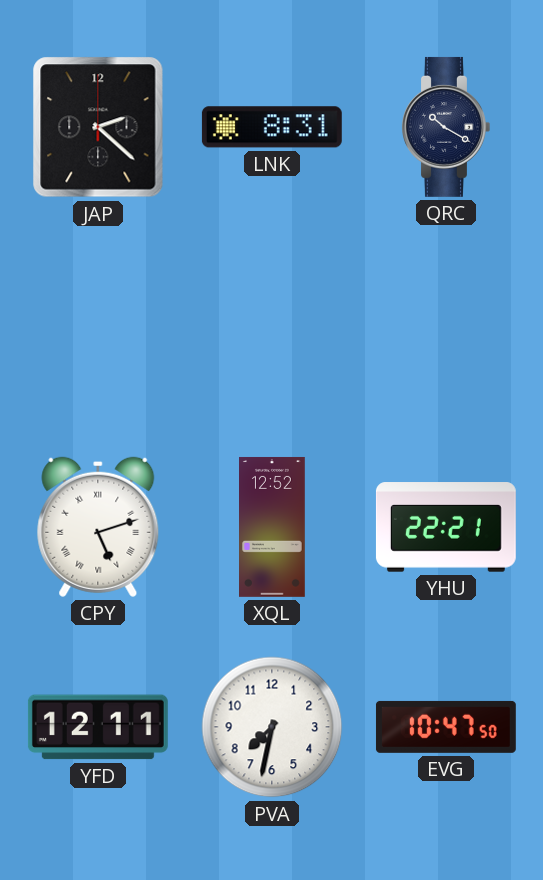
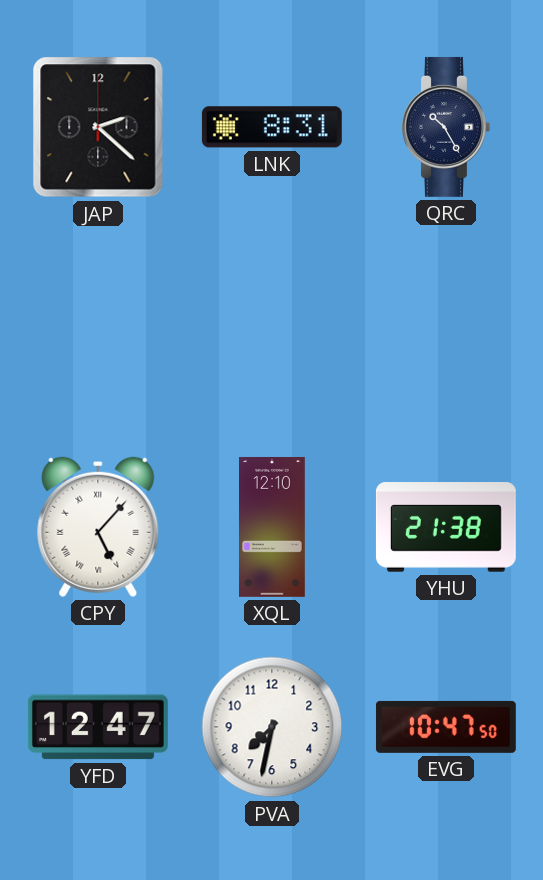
QRC: 10:20 -> 10:25 (446, 127)
CPY: 5:12 -> 5:07 (98, 527)
XQL: 12:52 -> 12:10 (273, 527)
YHU: 22:21 -> 21:38 (446, 527)
YFD: 12:11 -> 12:47 (98, 727)
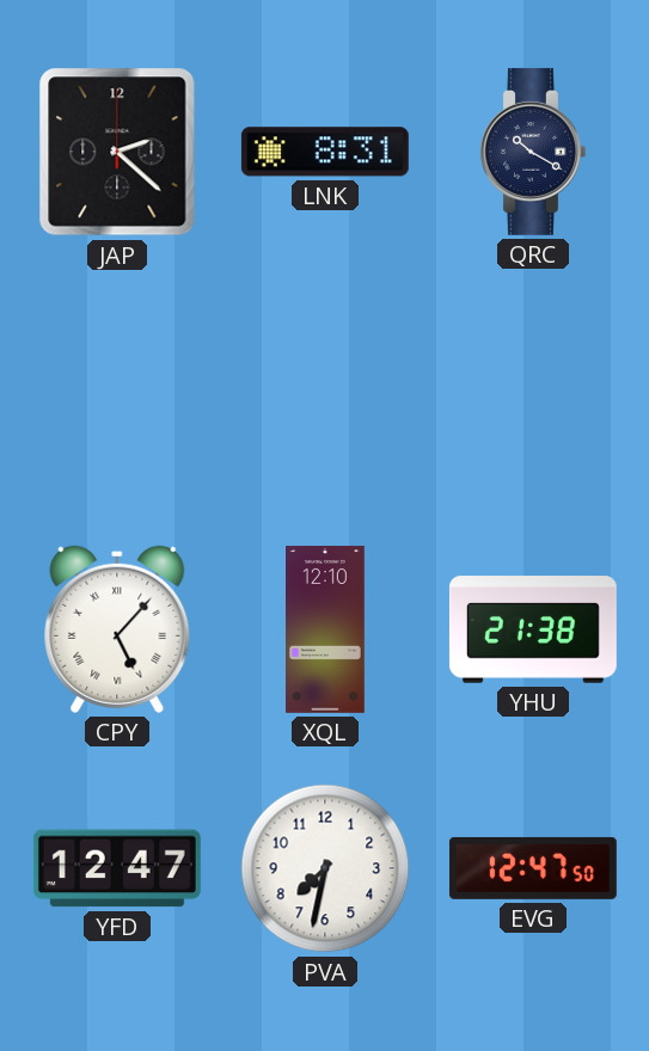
QRC: 10:25 -> 10:20 (533, 152)
EVG: 10:47 -> 12:47 (533, 868)
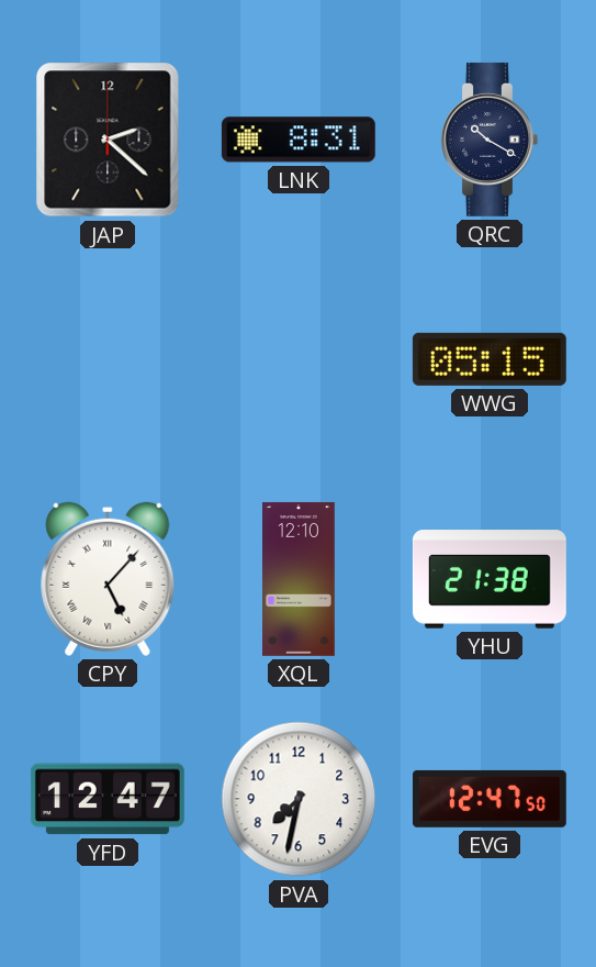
WWG: none -> 05:15 (490, 359)
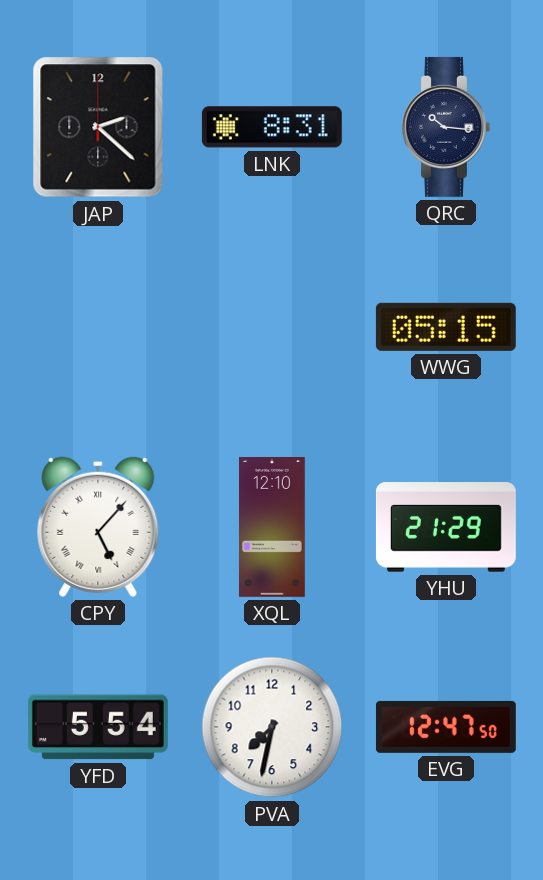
QRC: 10:20 -> 10:16 (446, 127)
YHU: 21:38 -> 21:29 (446, 527)
YFD: 12:47 -> 5:54 (98, 727)
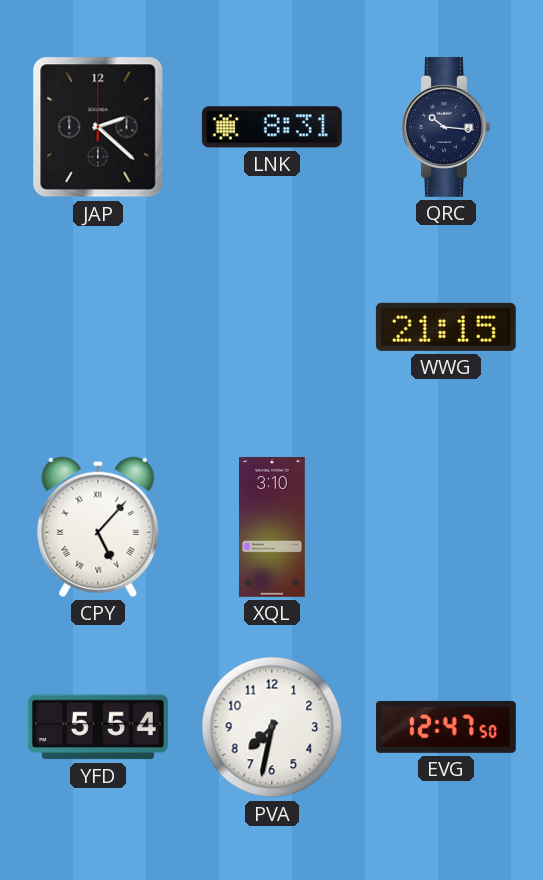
WWG: 05:15 -> 21:15 (446, 327)
XQL: 12:10 -> 3:10 (273, 527)
YHU: 21:29 -> none (446, 527)
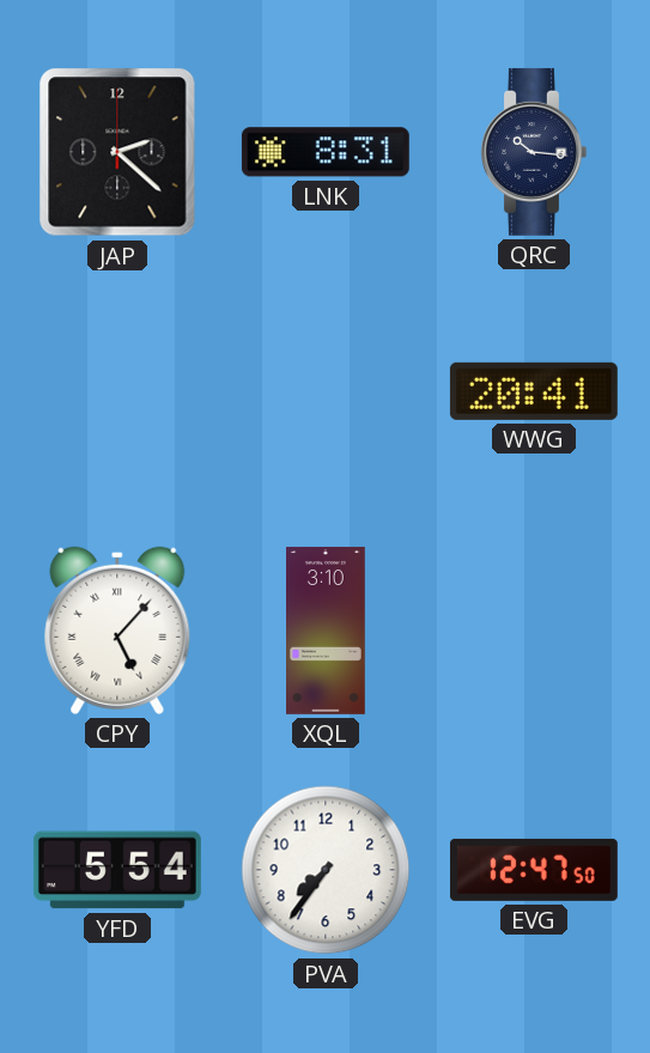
WWG: 21:15 -> 20:41 (534, 391)
PVA: 7:32 -> 7:36 (326, 870)
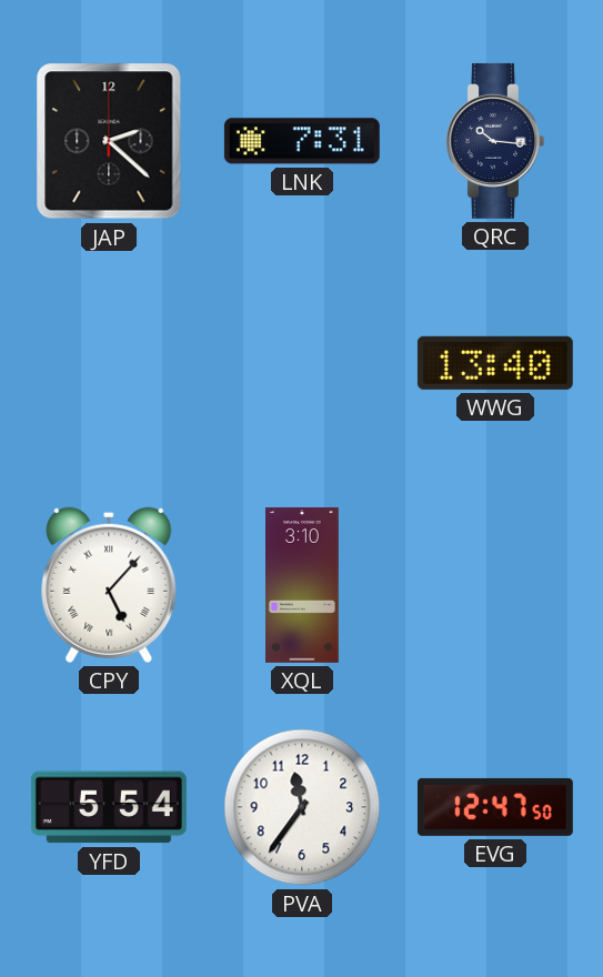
LNK: 8:31 -> 7:31 (302, 141)
WWG: 20:41 -> 13:40 (495, 363)
PVA: 7:36 -> 11:36 (302, 807)
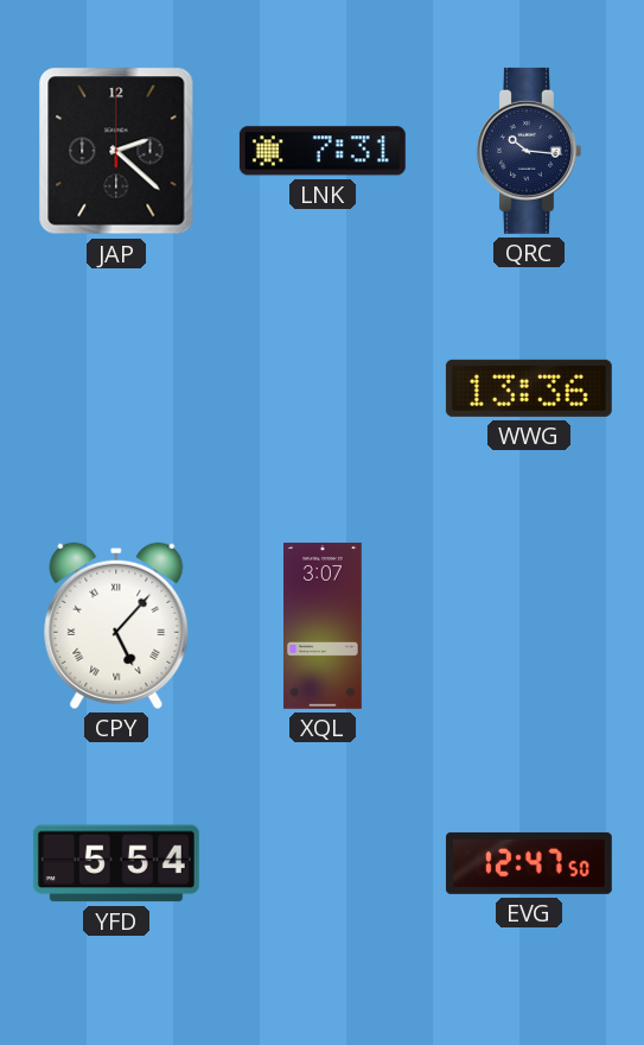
WWG: 13:40 -> 13:36 (529, 388)
XQL: 3:10 -> 3:07 (324, 626)
PVA: 11:36 -> none (302, 807)
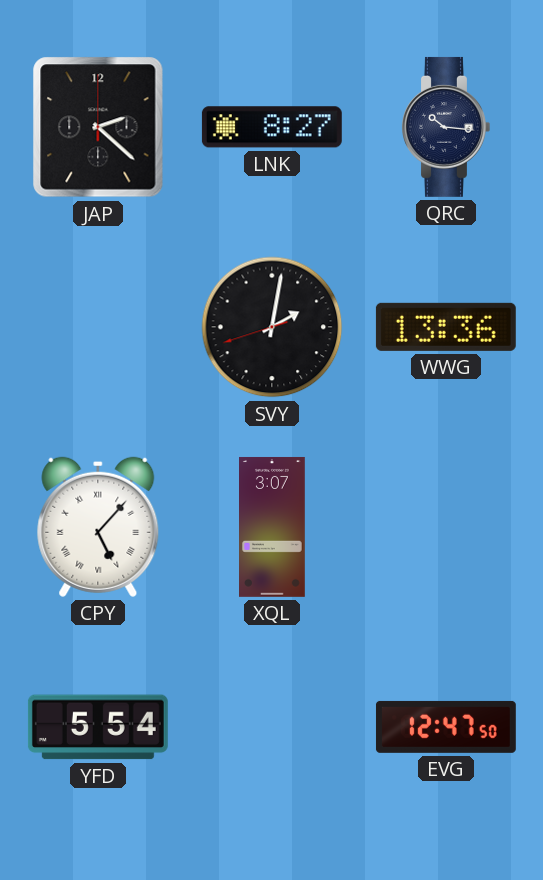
LNK: 7:31 -> 8:27 (272, 127)
SVY: none -> 2:01 (272, 327)
